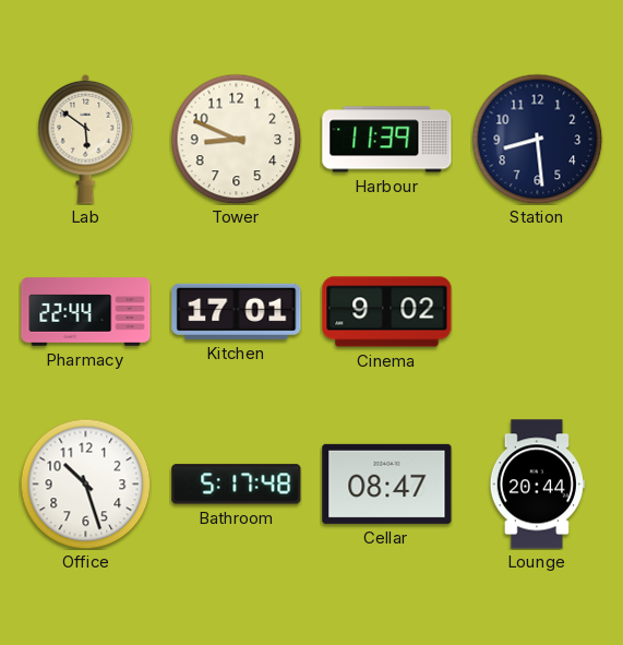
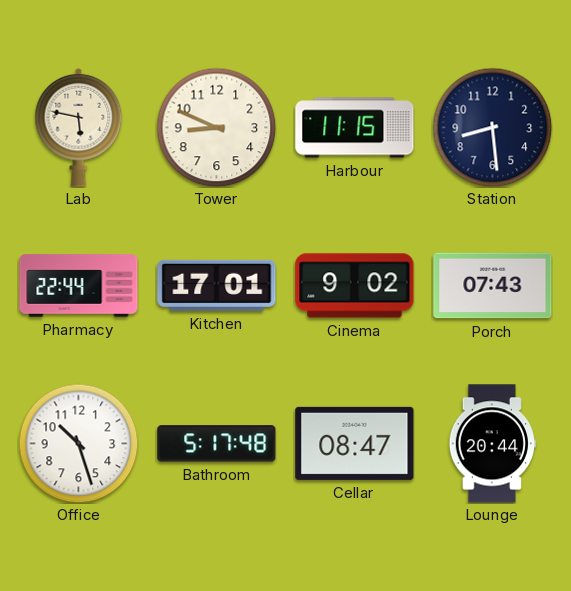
Lab: 5:51 -> 5:47 (79, 127)
Harbour: 11:39 -> 11:15 (355, 128)
Porch: none -> 07:43 (493, 286)
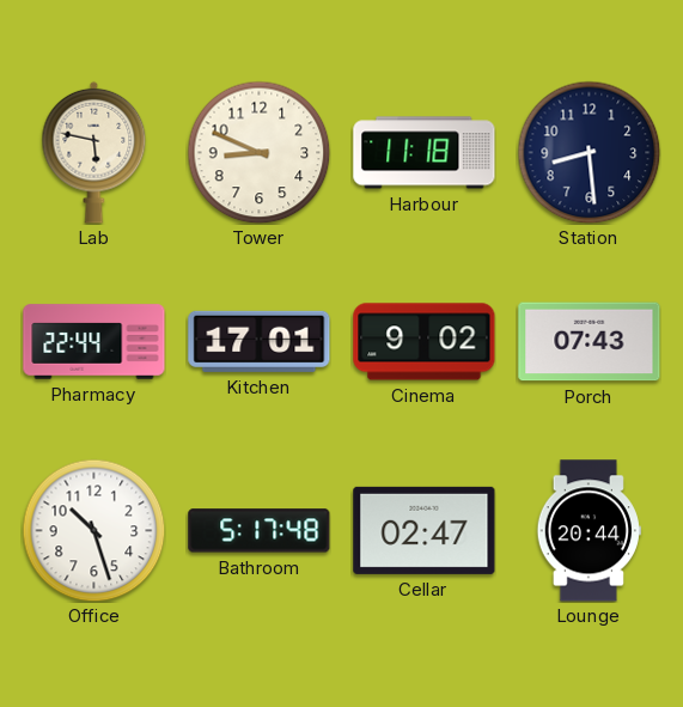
Harbour: 11:15 -> 11:18 (425, 153)
Cellar: 08:47 -> 02:47 (425, 530)
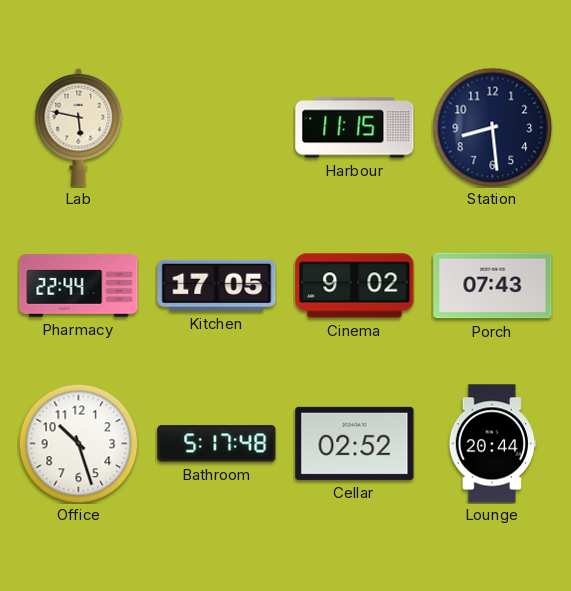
Tower: 8:49 -> none (258, 152)
Harbour: 11:18 -> 11:15 (355, 128)
Kitchen: 17:01 -> 17:05 (217, 285)
Cellar: 02:47 -> 02:52 (355, 443)
